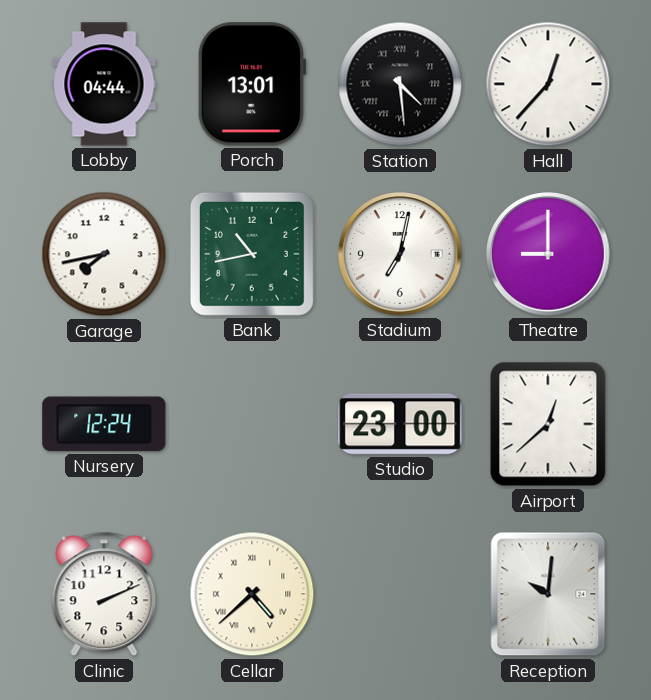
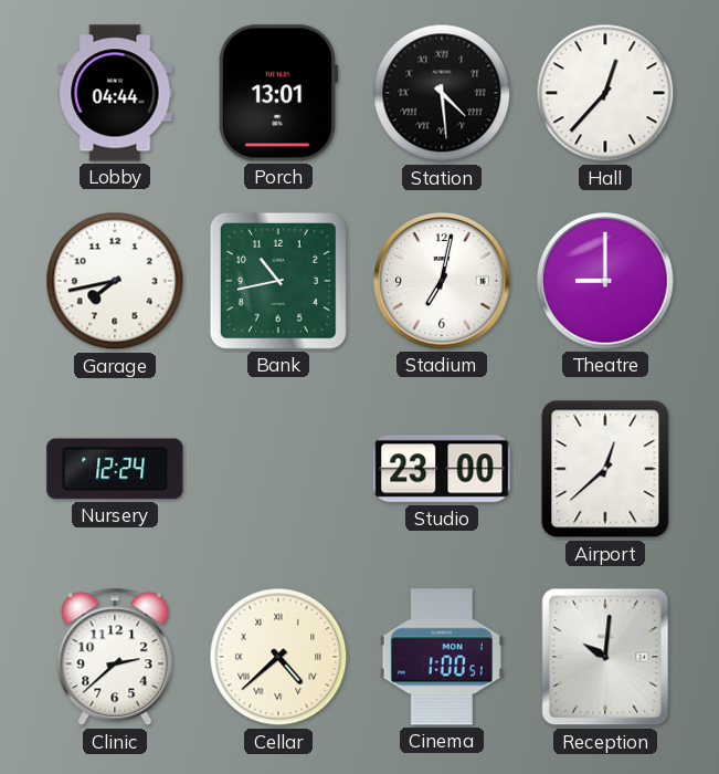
Clinic: 2:11 -> 2:38 (115, 657)
Cinema: none -> 1:00 (442, 657)
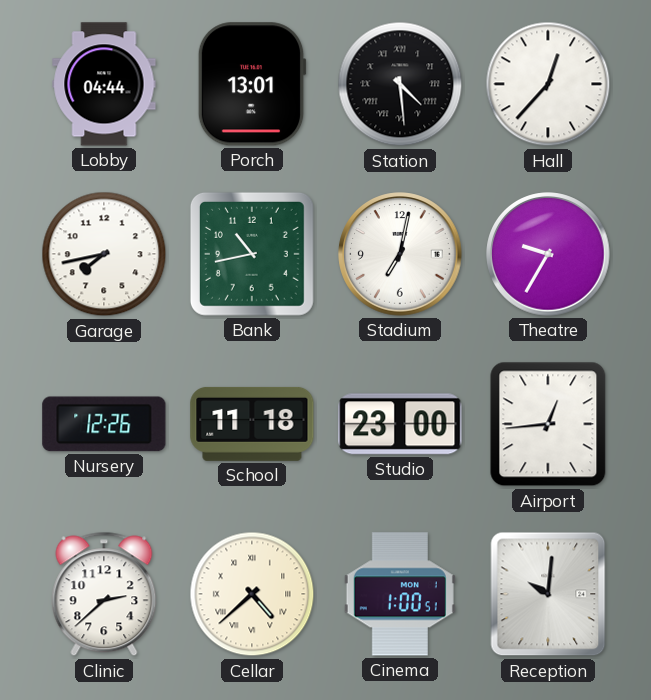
Theatre: 9:00 -> 9:35 (548, 254)
Nursery: 12:24 -> 12:26 (104, 424)
School: none -> 11:18 (252, 424)
Airport: 12:38 -> 12:44 (548, 424)
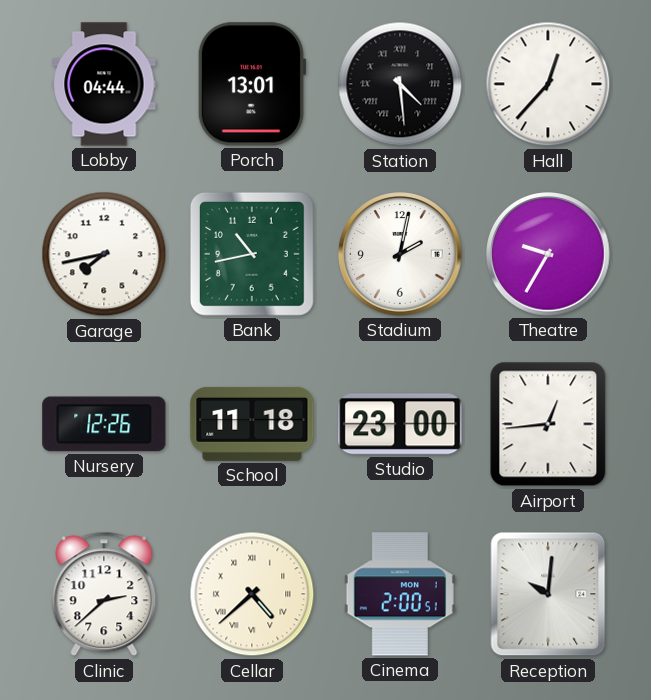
Stadium: 7:02 -> 2:02 (400, 254)
Cinema: 1:00 -> 2:00 (400, 594)
